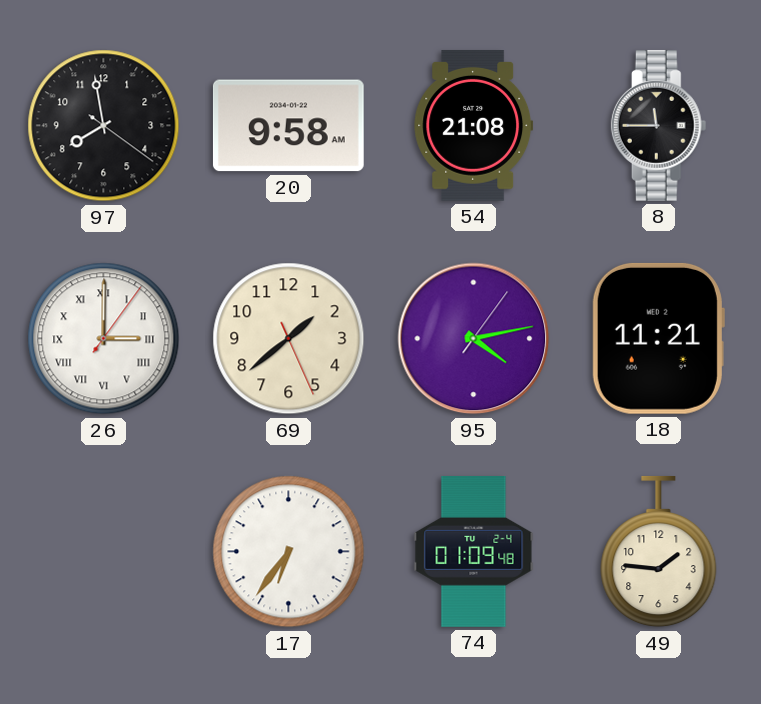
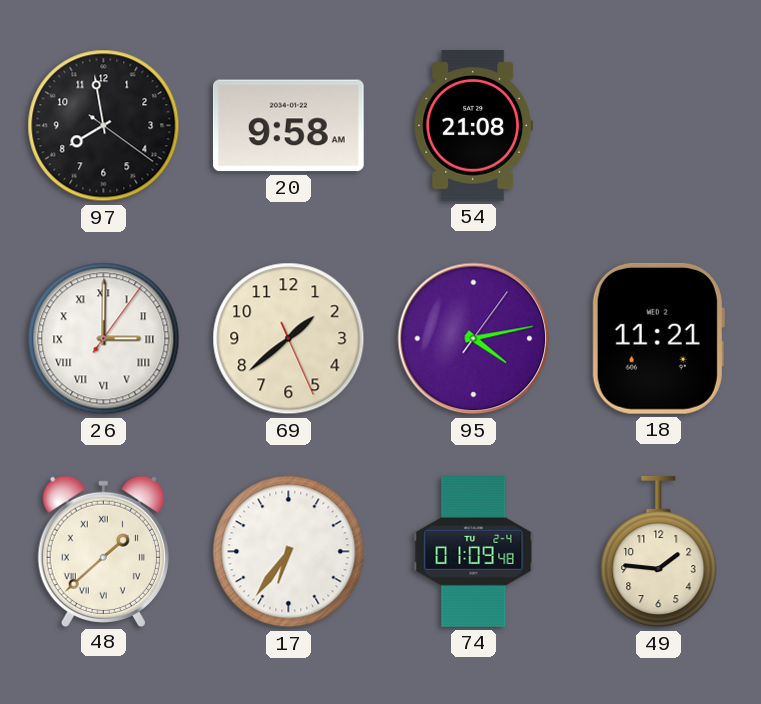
8: 11:45 -> none (659, 126)
48: none -> 1:38 (103, 551)
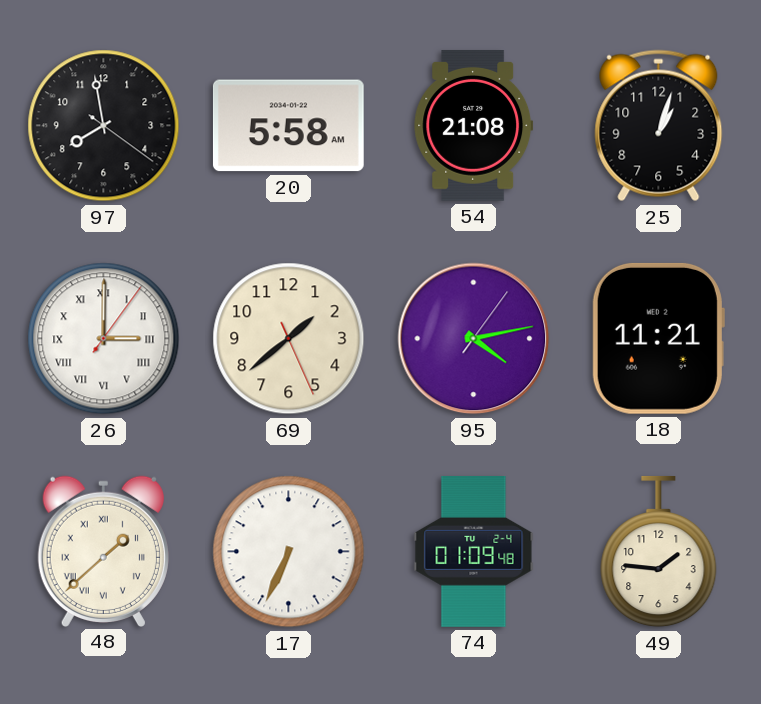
20: 9:58 -> 5:58 (288, 126)
25: none -> 1:03 (659, 126)
17: 6:36 -> 6:34 (289, 552)
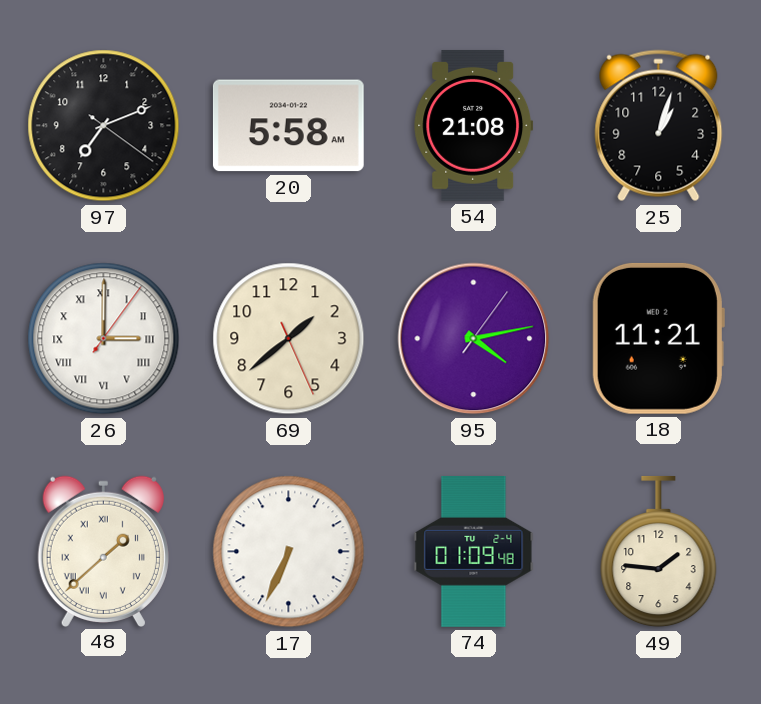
97: 7:58 -> 7:11 (104, 126)
